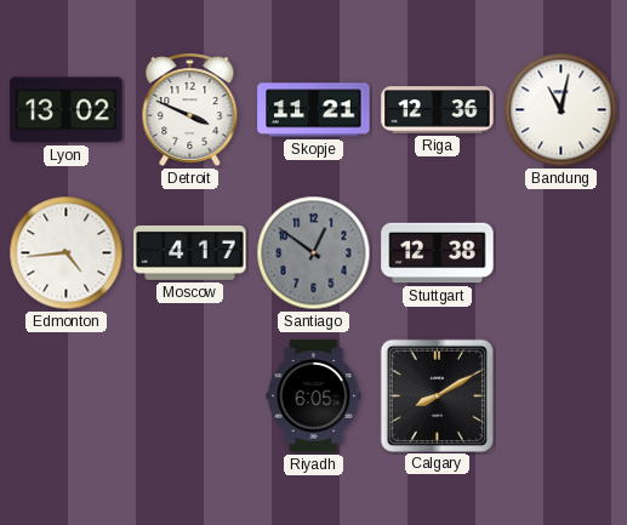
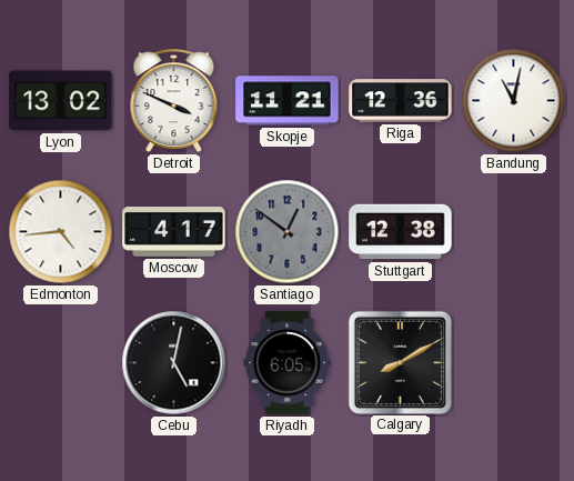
Cebu: none -> 5:02 (174, 363)
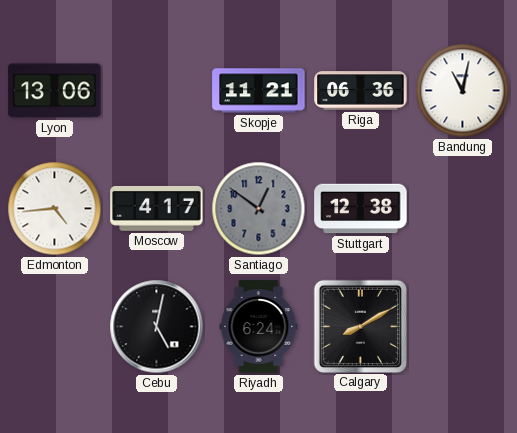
Lyon: 13:02 -> 13:06 (55, 91)
Detroit: 3:49 -> none (174, 101)
Riga: 12:36 -> 06:36 (361, 91)
Riyadh: 6:05 -> 6:24 (259, 327)
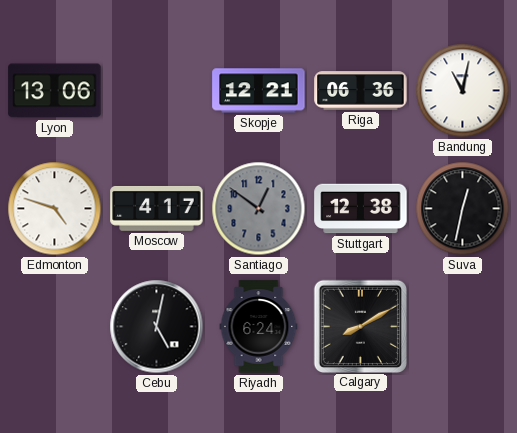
Skopje: 11:21 -> 12:21 (259, 91)
Edmonton: 4:44 -> 4:48 (55, 209)
Suva: none -> 12:32 (463, 209)
